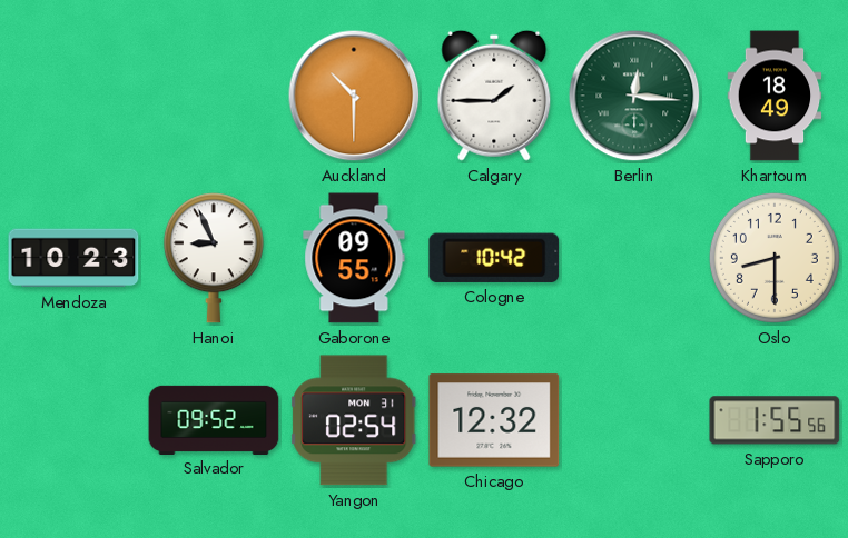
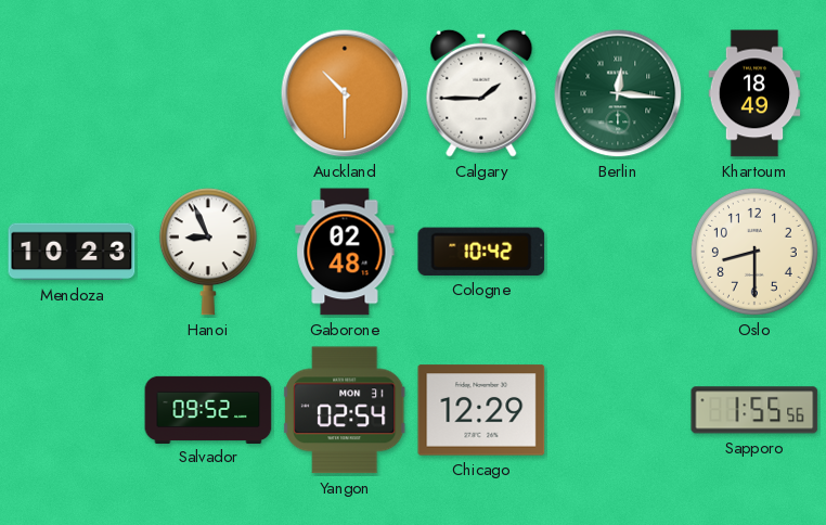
Gaborone: 09:55 -> 02:48 (345, 252)
Chicago: 12:32 -> 12:29 (481, 410)
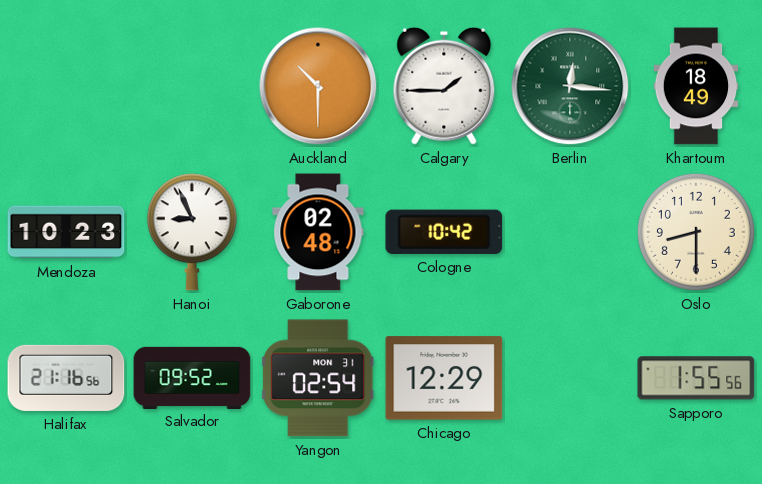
Halifax: none -> 21:16 (66, 378)
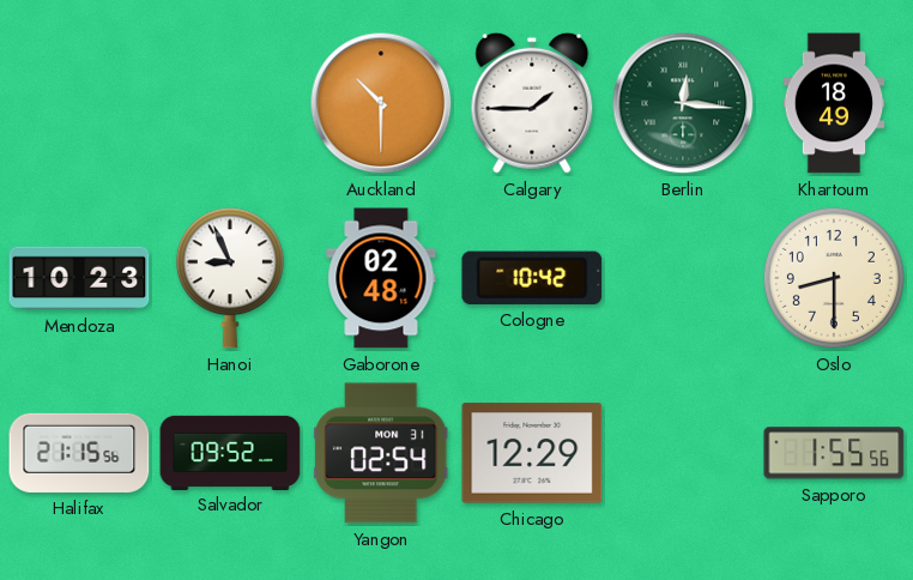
Halifax: 21:16 -> 21:15 (79, 453)
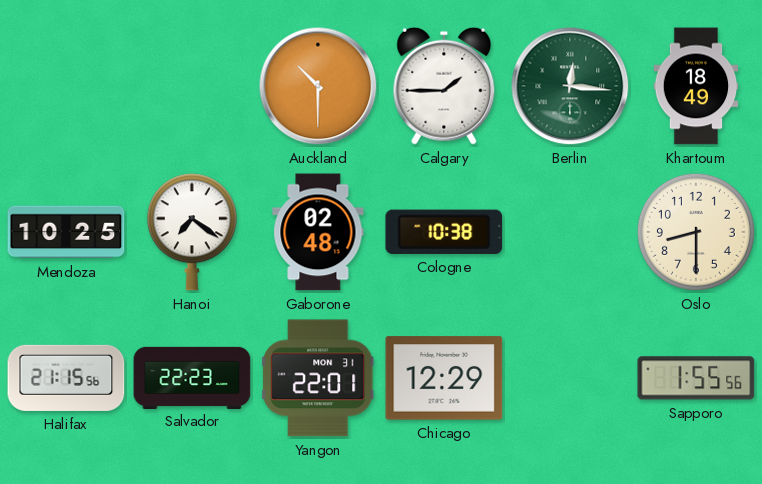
Mendoza: 10:23 -> 10:25 (66, 232)
Hanoi: 8:56 -> 7:21 (192, 232)
Cologne: 10:42 -> 10:38 (444, 232)
Salvador: 09:52 -> 22:23 (192, 377)
Yangon: 02:54 -> 22:01 (319, 378)
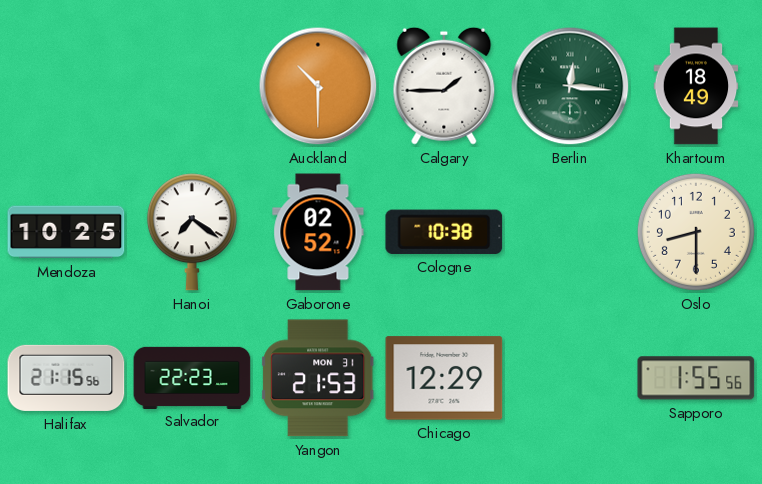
Gaborone: 02:48 -> 02:52 (318, 232)
Yangon: 22:01 -> 21:53 (319, 378)
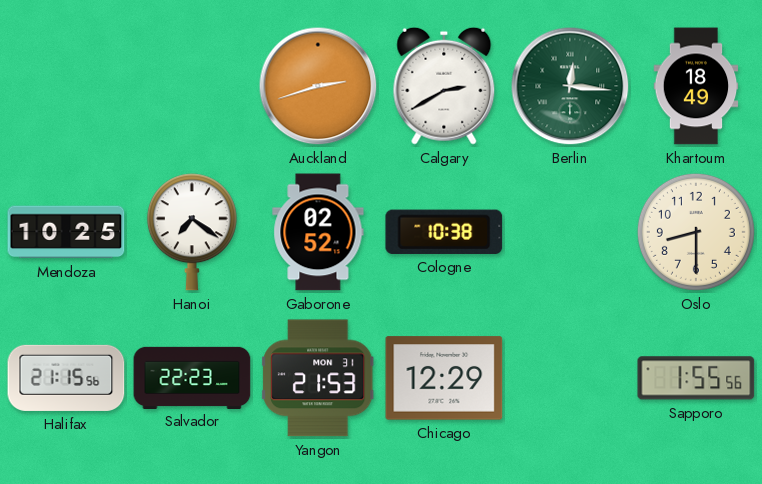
Auckland: 10:30 -> 2:42 (318, 86)
Calgary: 1:45 -> 2:40 (444, 86)
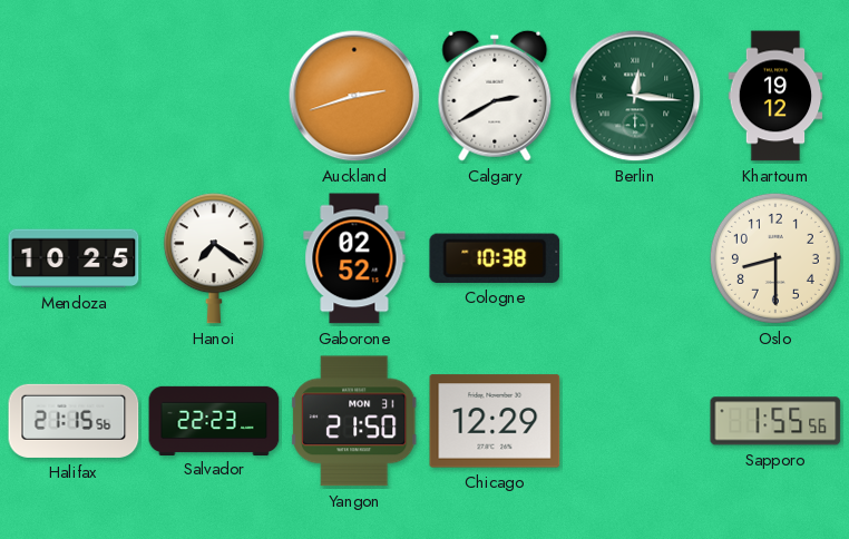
Khartoum: 18:49 -> 19:12 (775, 96)
Yangon: 21:53 -> 21:50 (355, 421)
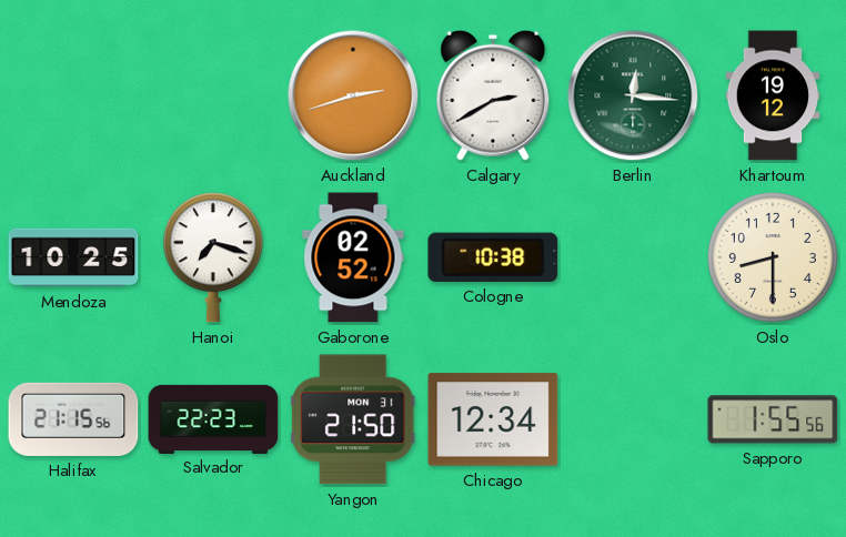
Hanoi: 7:21 -> 7:18 (213, 257)
Chicago: 12:29 -> 12:34 (493, 419)
